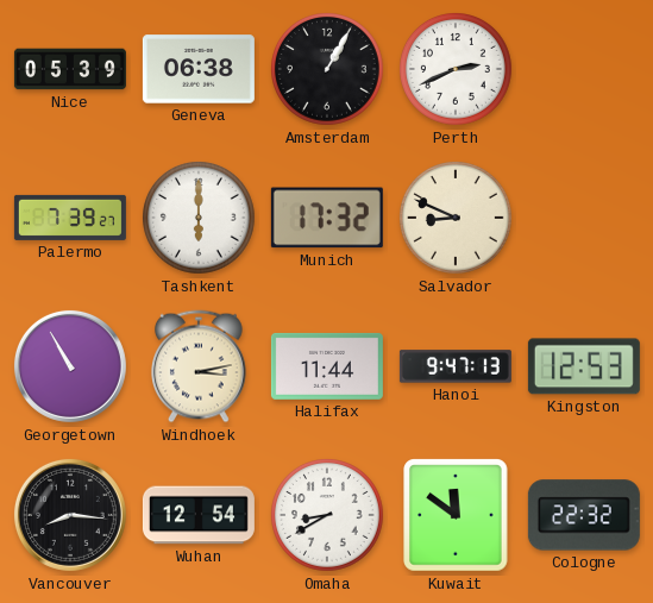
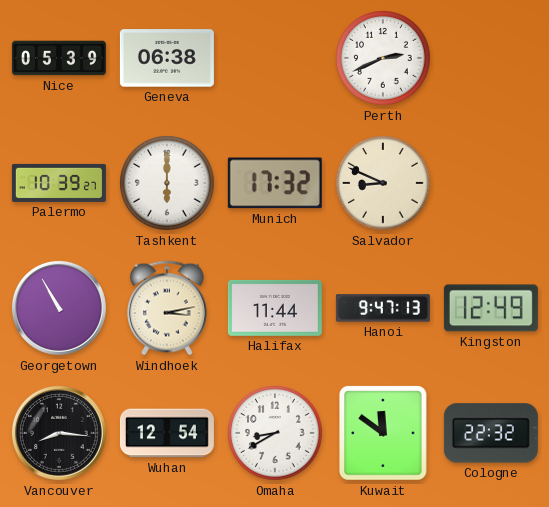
Amsterdam: 1:05 -> none (328, 70)
Palermo: 7:39 -> 10:39 (59, 183)
Kingston: 12:53 -> 12:49 (491, 308)
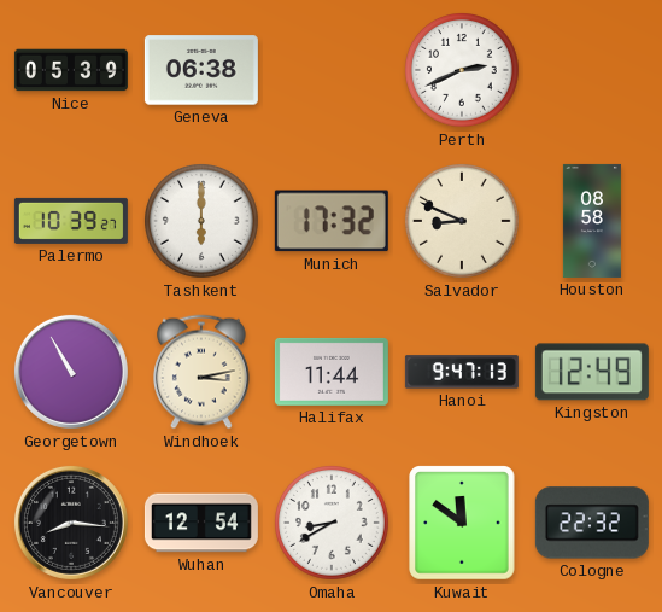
Houston: none -> 08:58 (592, 221)
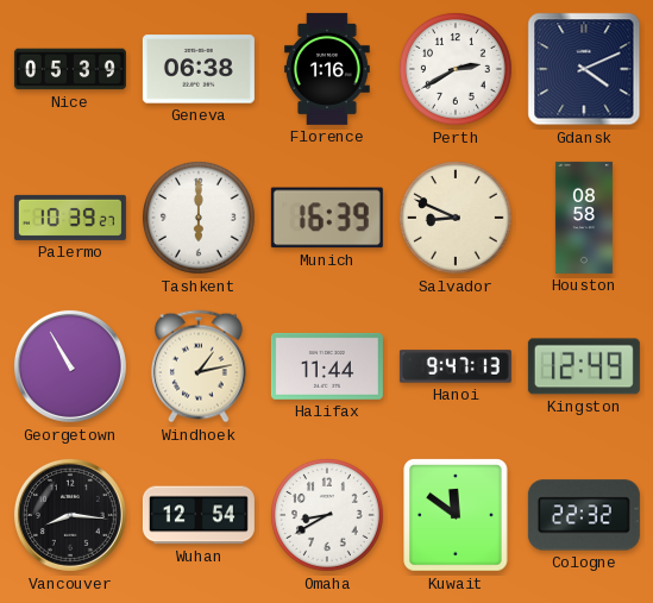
Florence: none -> 1:16 (327, 69)
Perth: 2:41 -> 2:40 (457, 70)
Gdansk: none -> 4:11 (584, 69)
Munich: 17:32 -> 16:39 (327, 218)
Windhoek: 3:13 -> 1:13 (200, 366)
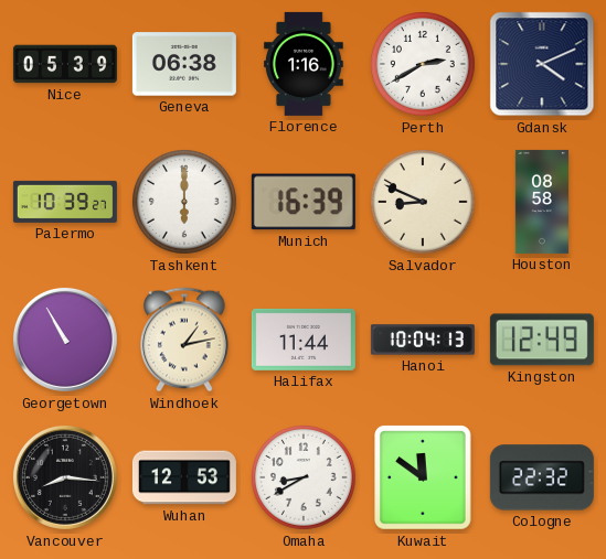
Hanoi: 9:47 -> 10:04 (423, 340)
Wuhan: 12:54 -> 12:53 (184, 477)
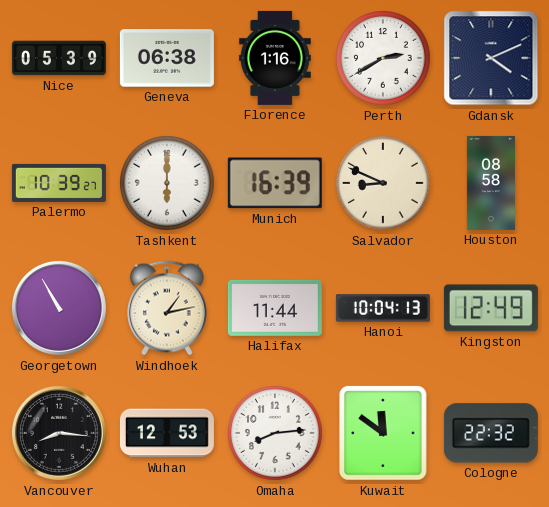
Omaha: 8:40 -> 8:14 (276, 434)
